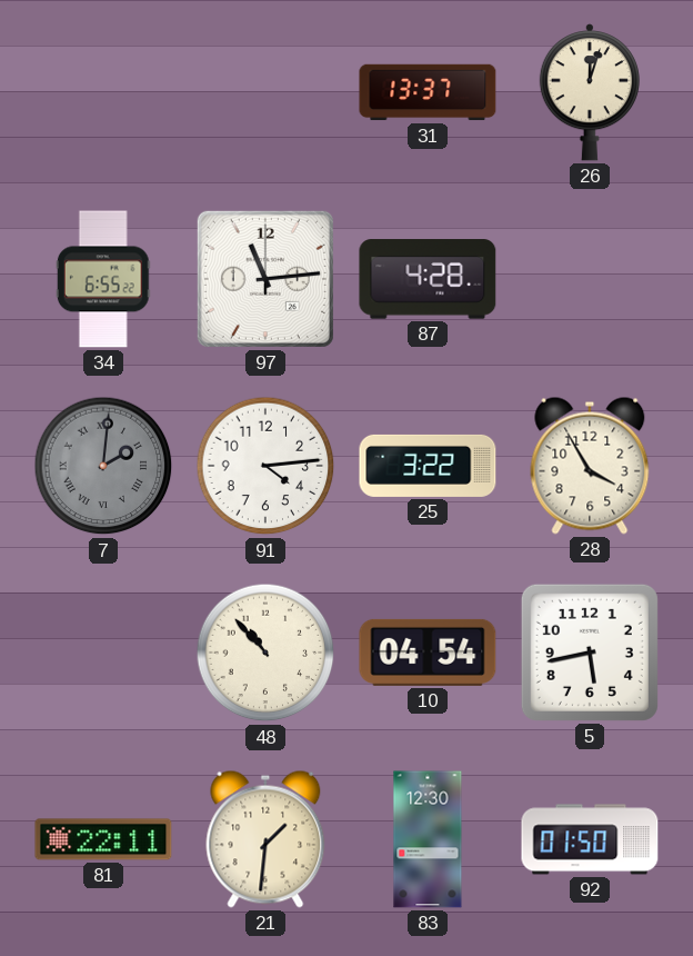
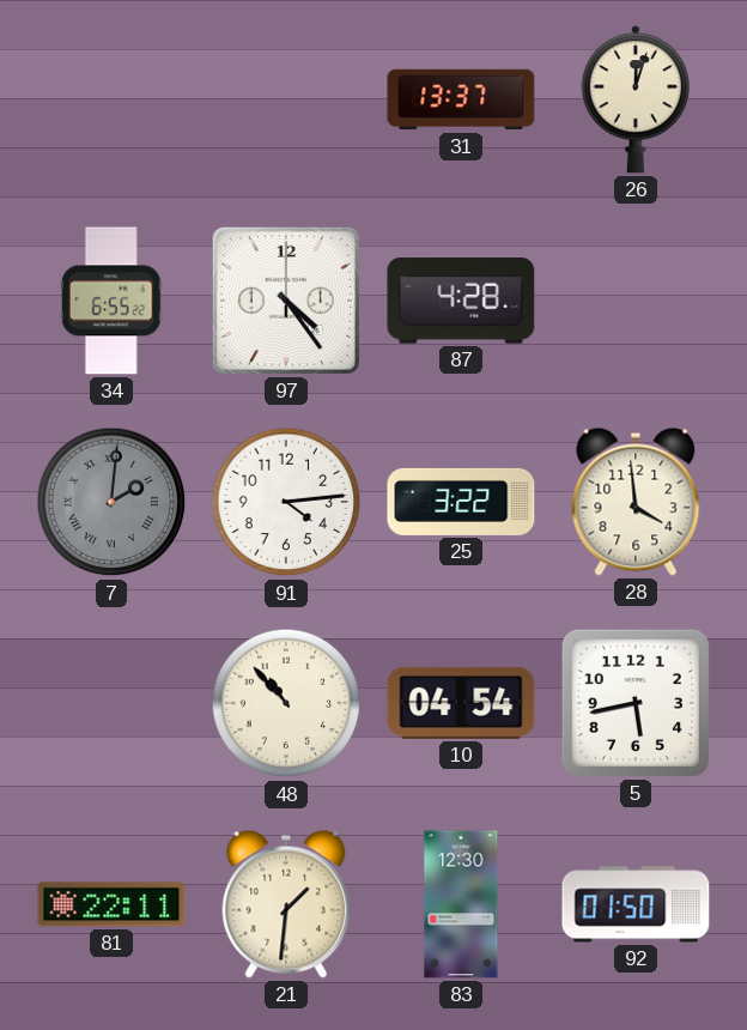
97: 11:14 -> 4:24 (286, 301)
28: 3:55 -> 3:59 (636, 502)
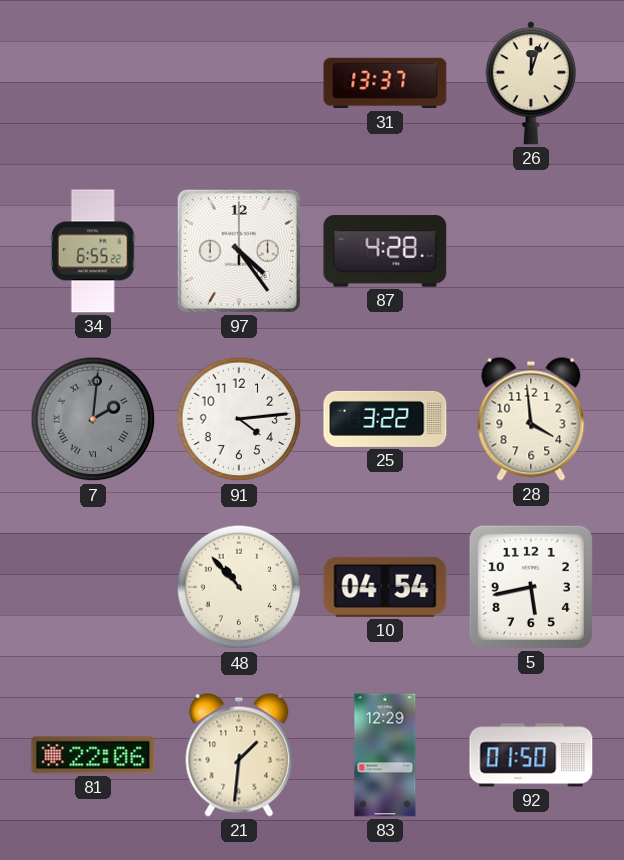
81: 22:11 -> 22:06 (93, 755)
83: 12:30 -> 12:29 (385, 755)
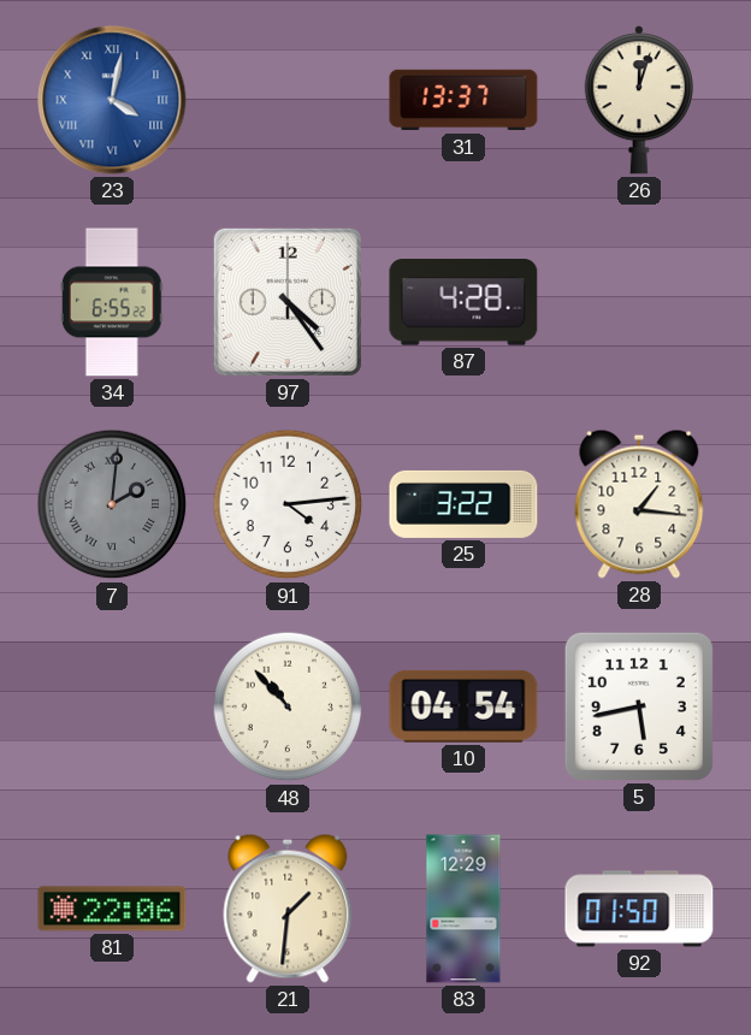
23: none -> 4:02 (112, 100)
28: 3:59 -> 1:16 (639, 504)
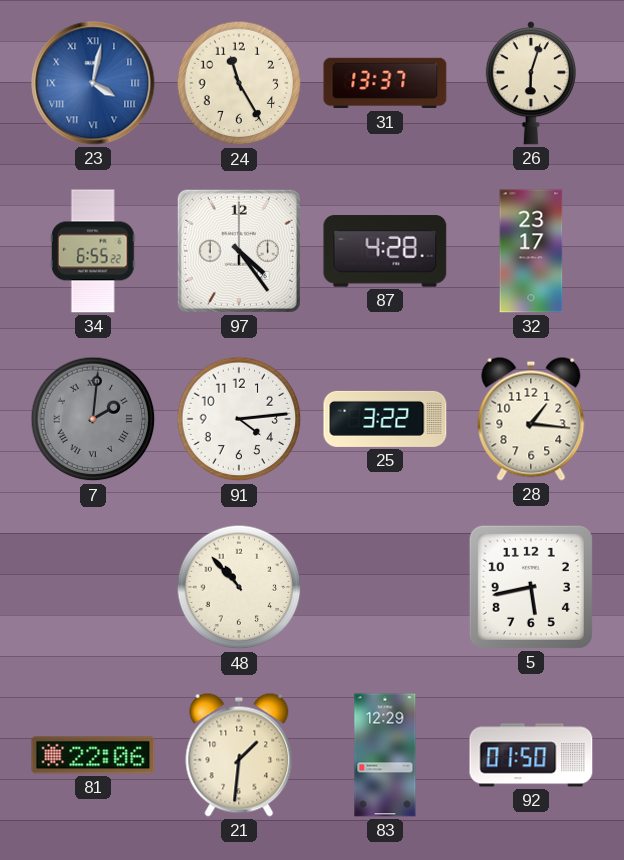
24: none -> 11:25 (239, 83)
26: 12:03 -> 6:03 (531, 83)
32: none -> 23:17 (531, 251)
10: 04:54 -> none (463, 706)
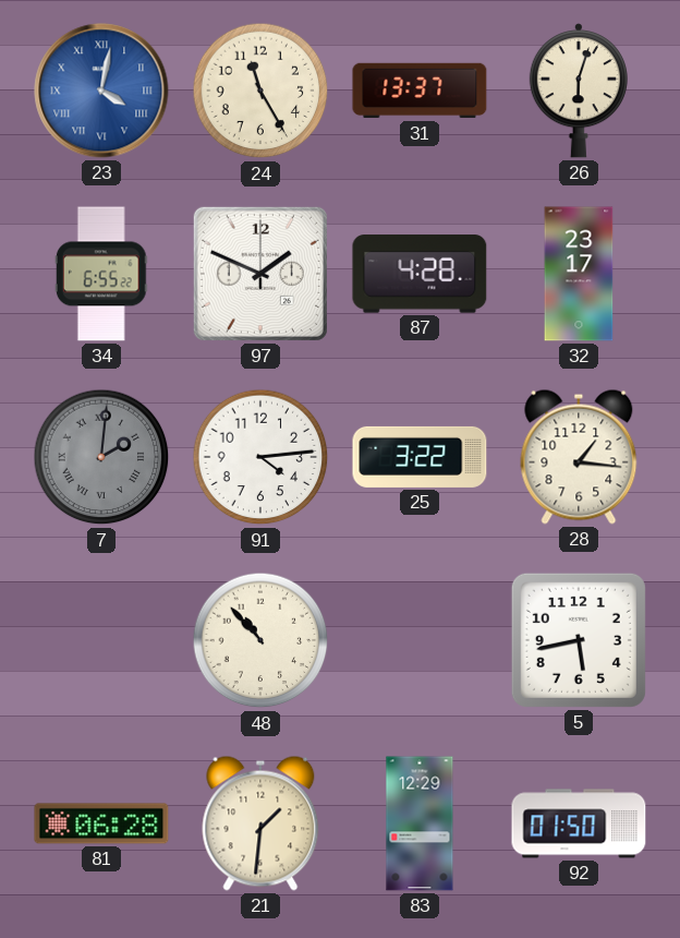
97: 4:24 -> 1:49 (260, 274)
81: 22:06 -> 06:28 (101, 823)
